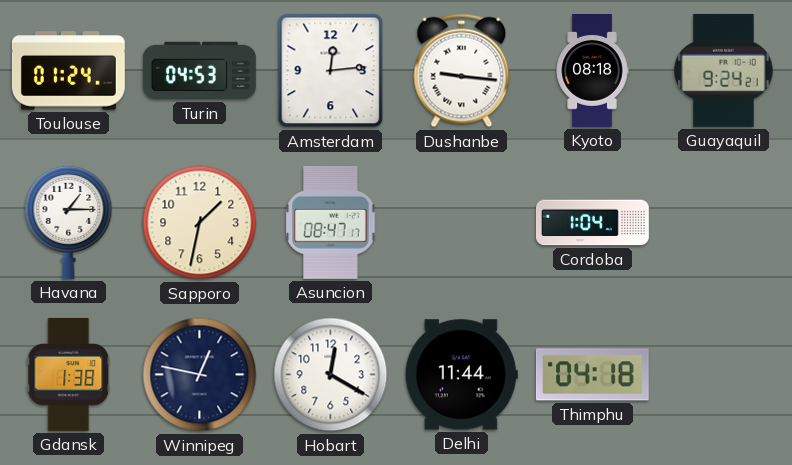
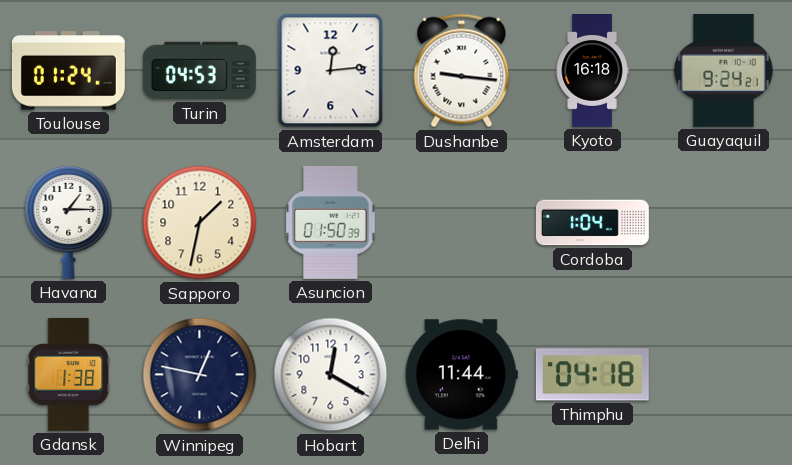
Kyoto: 08:18 -> 16:18 (592, 71)
Asuncion: 08:47 -> 01:50 (331, 222)
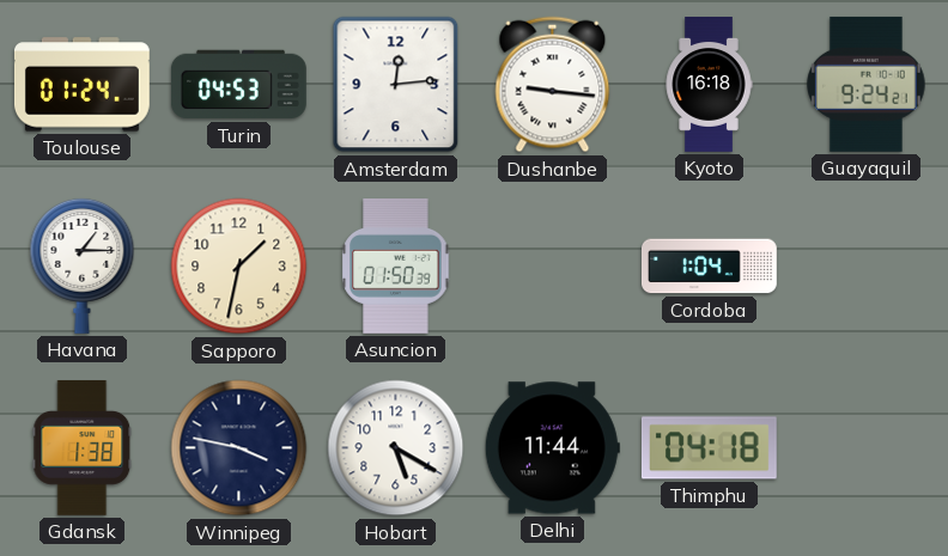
Winnipeg: 12:47 -> 3:47 (239, 448)
Hobart: 12:20 -> 5:20 (396, 448)
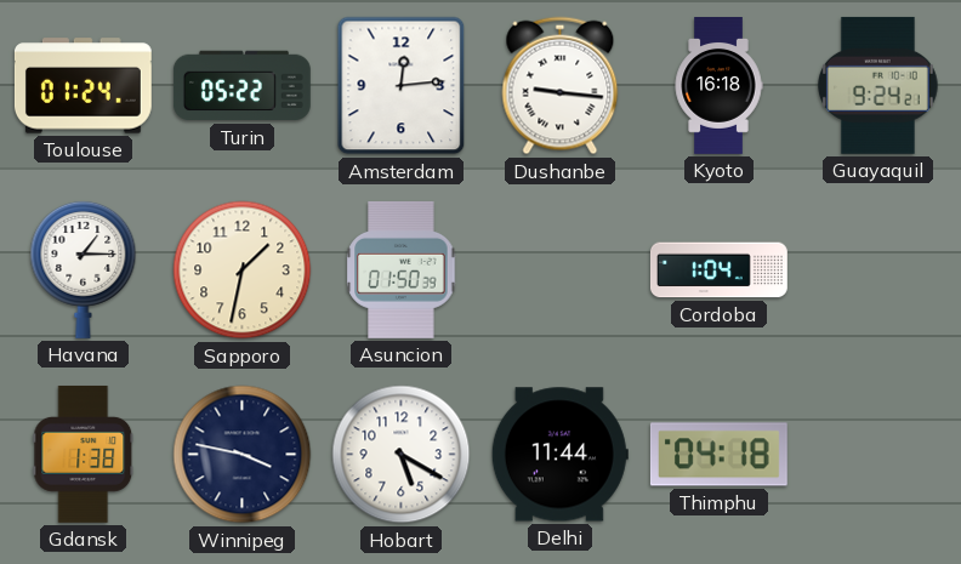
Turin: 04:53 -> 05:22 (241, 86)
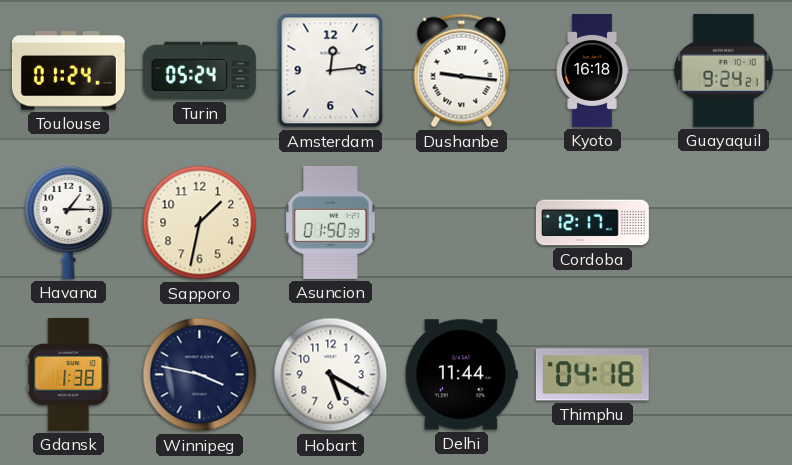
Turin: 05:22 -> 05:24 (199, 71)
Cordoba: 1:04 -> 12:17 (592, 223)
